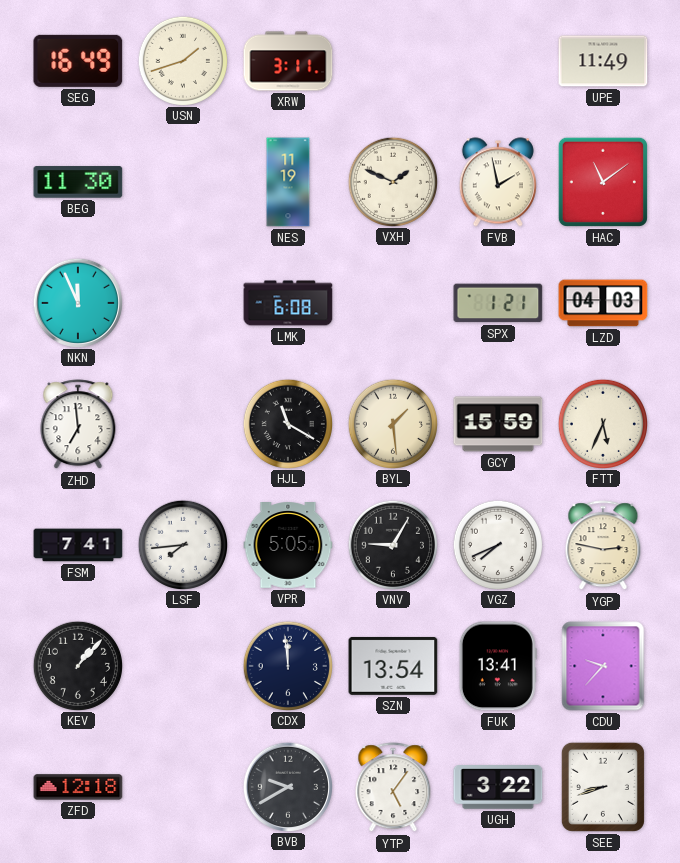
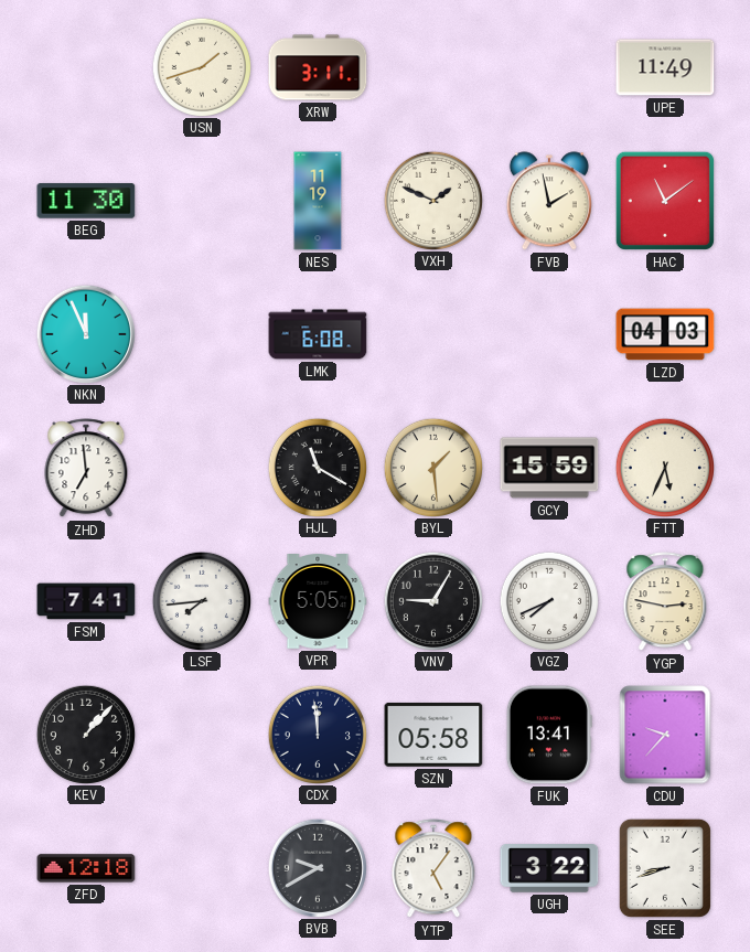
SEG: 16:49 -> none (78, 61)
SPX: 1:21 -> none (498, 303)
SZN: 13:54 -> 05:58 (433, 735)
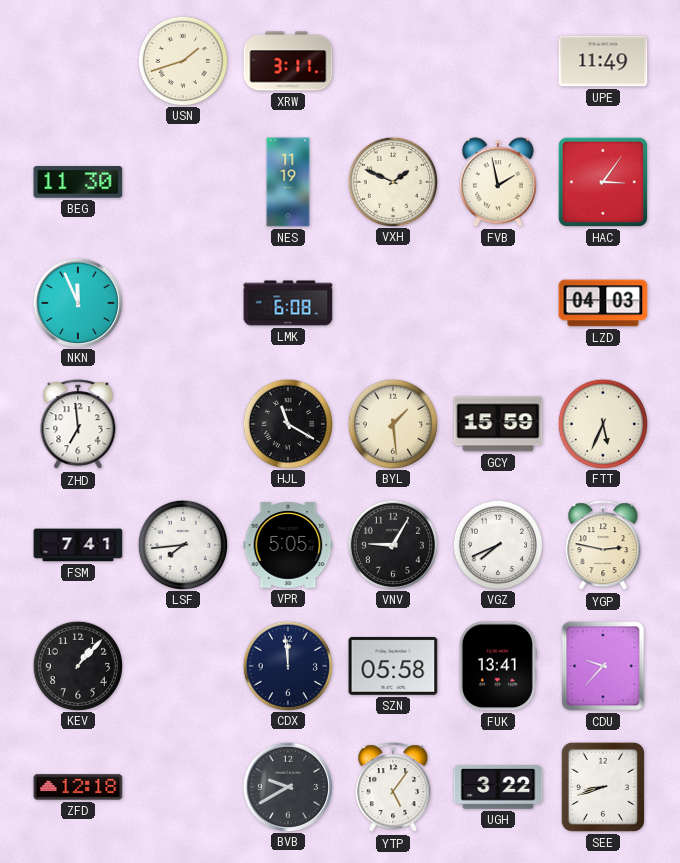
HAC: 11:09 -> 3:06 (603, 182)
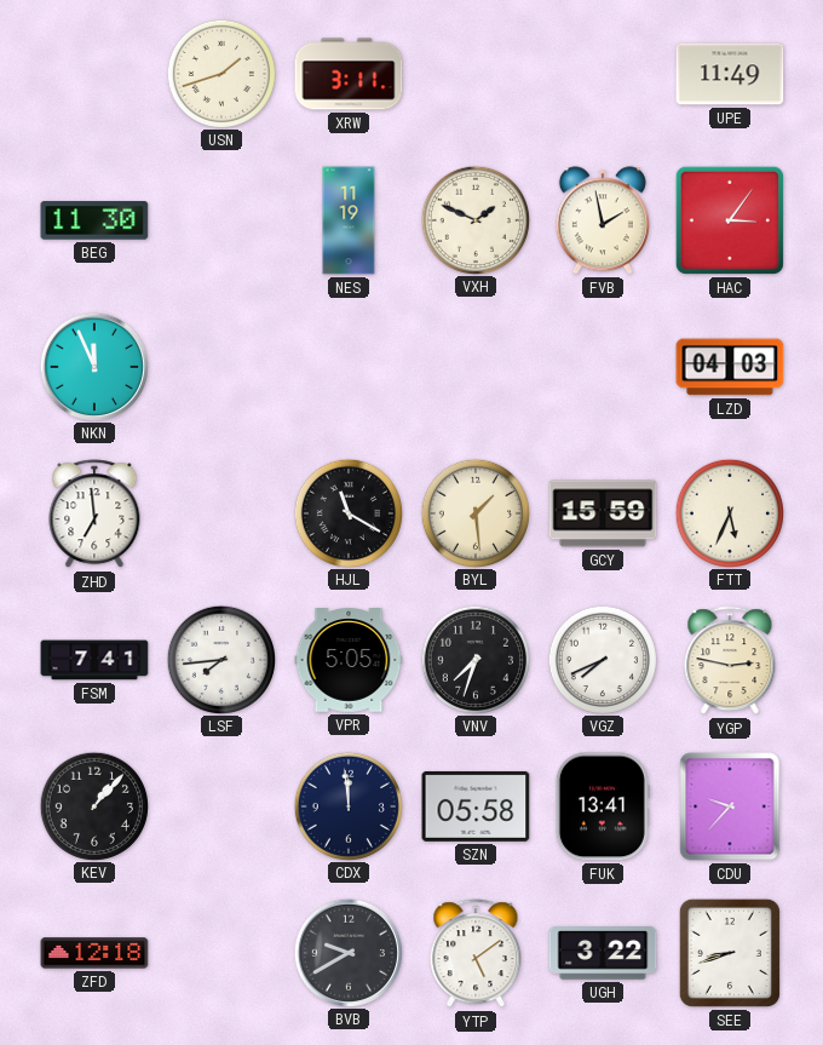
LMK: 6:08 -> none (288, 303)
VNV: 9:05 -> 7:33 (474, 659)
YTP: 5:06 -> 5:09 (476, 954)
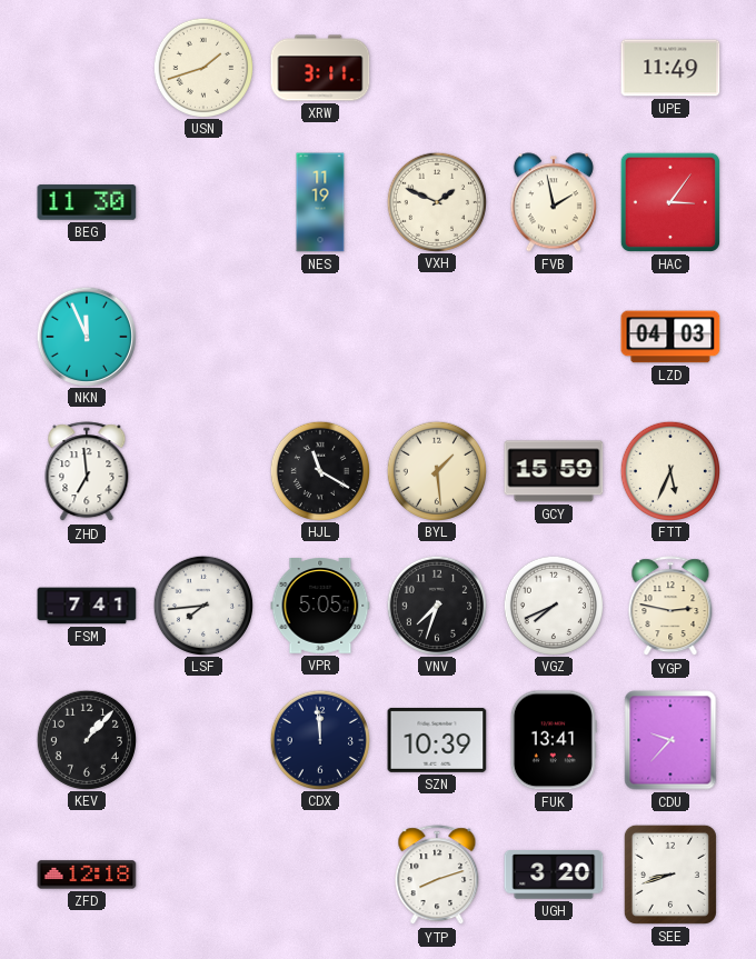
SZN: 05:58 -> 10:39 (437, 740)
BVB: 9:40 -> none (347, 952)
YTP: 5:09 -> 8:12 (437, 876)
UGH: 3:22 -> 3:20 (554, 876)
